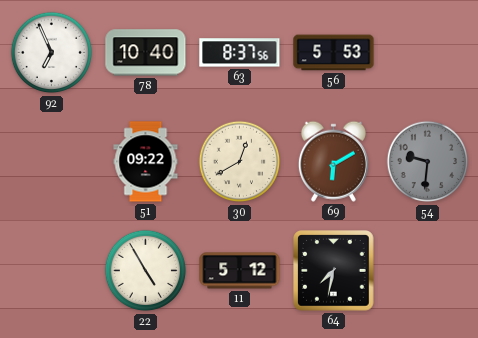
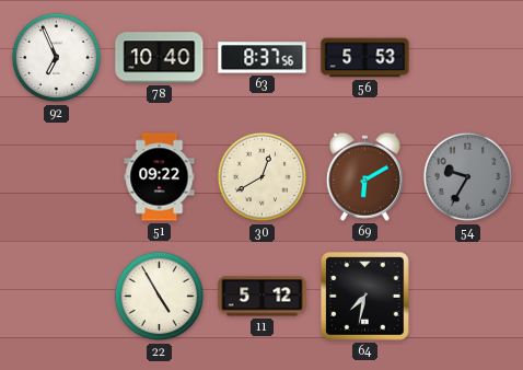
54: 9:31 -> 9:35 (468, 177)
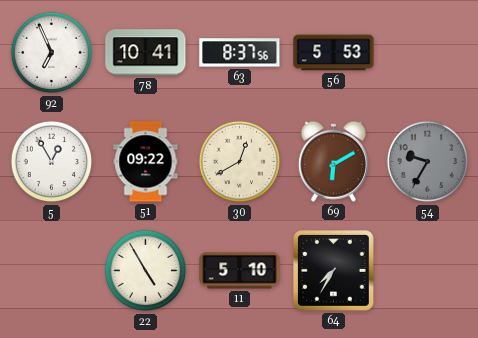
78: 10:40 -> 10:41 (146, 53)
5: none -> 12:55 (52, 162)
11: 5:12 -> 5:10 (240, 271)
64: 7:32 -> 7:35 (334, 271)
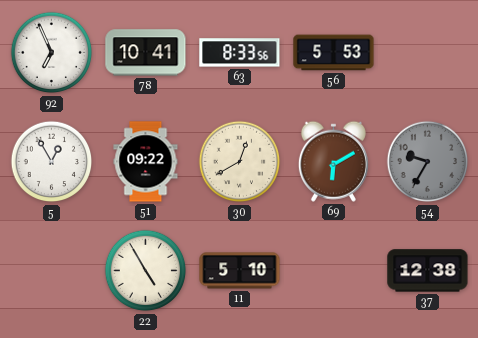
63: 8:37 -> 8:33 (240, 53)
64: 7:35 -> none (334, 271)
37: none -> 12:38 (428, 271)
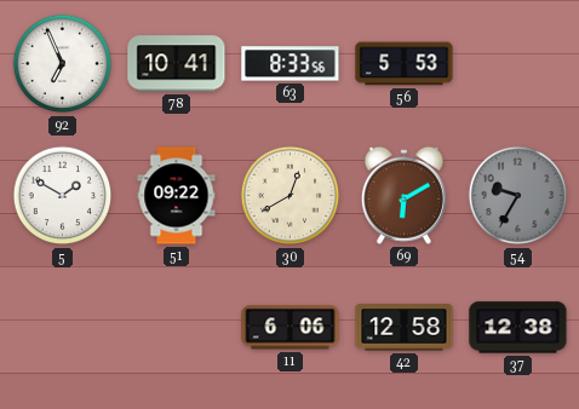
5: 12:55 -> 1:50 (63, 196)
22: 4:55 -> none (146, 271)
11: 5:10 -> 6:06 (291, 328)
42: none -> 12:58 (405, 328)
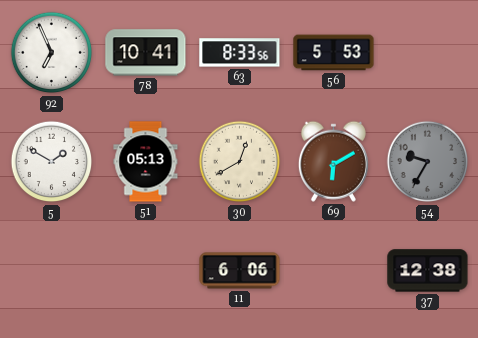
51: 09:22 -> 05:13 (146, 162)
42: 12:58 -> none (405, 328)
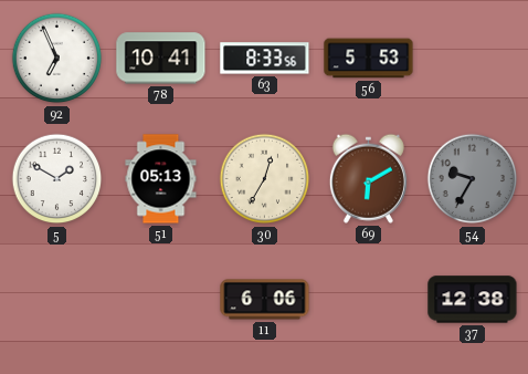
30: 12:40 -> 12:35 (265, 179)
